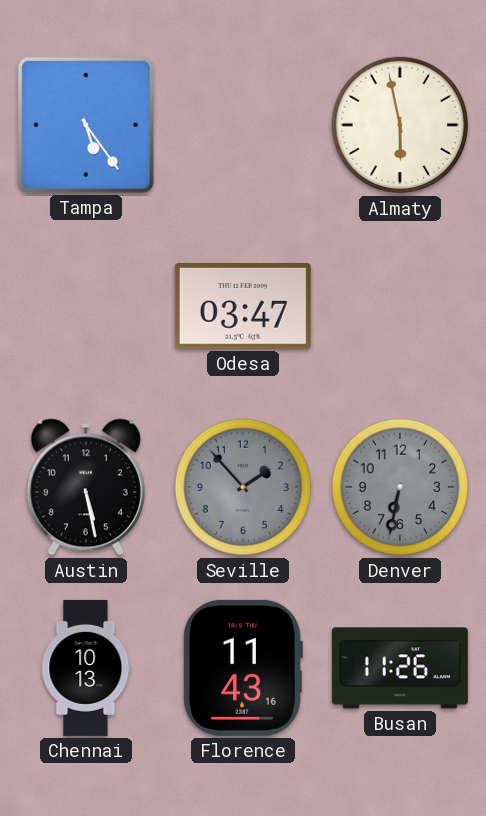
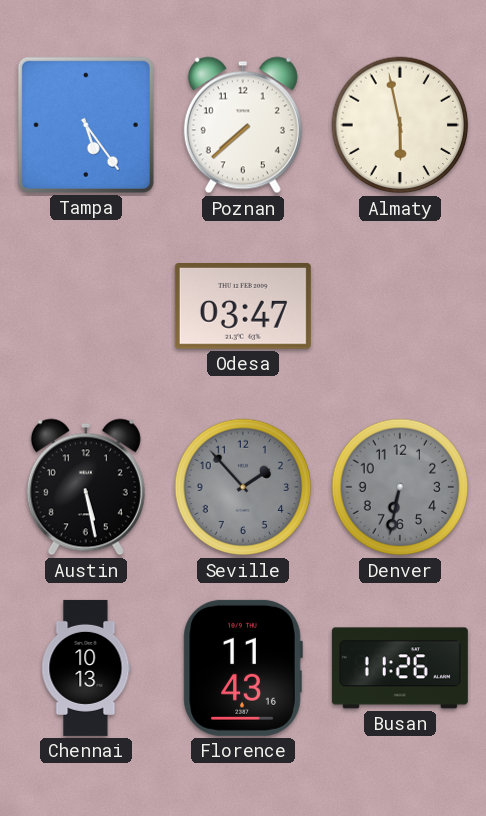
Poznan: none -> 7:38 (243, 125)
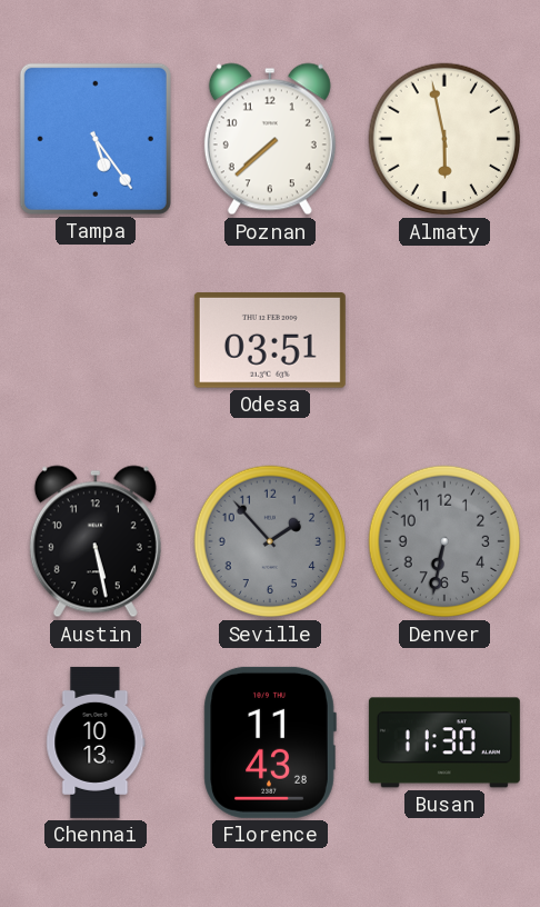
Odesa: 03:47 -> 03:51 (270, 341)
Florence: 11:43:16 -> 11:43:28 (270, 742)
Busan: 11:26 -> 11:30 (444, 742)
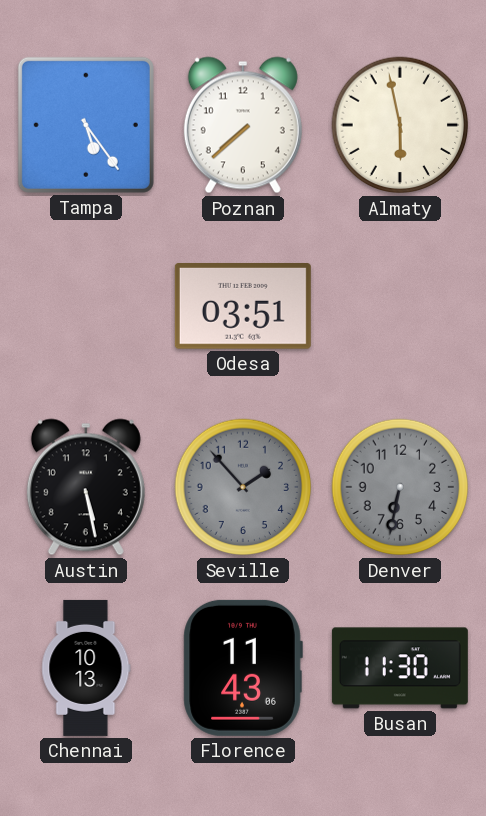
Florence: 11:43:28 -> 11:43:06 (243, 668)
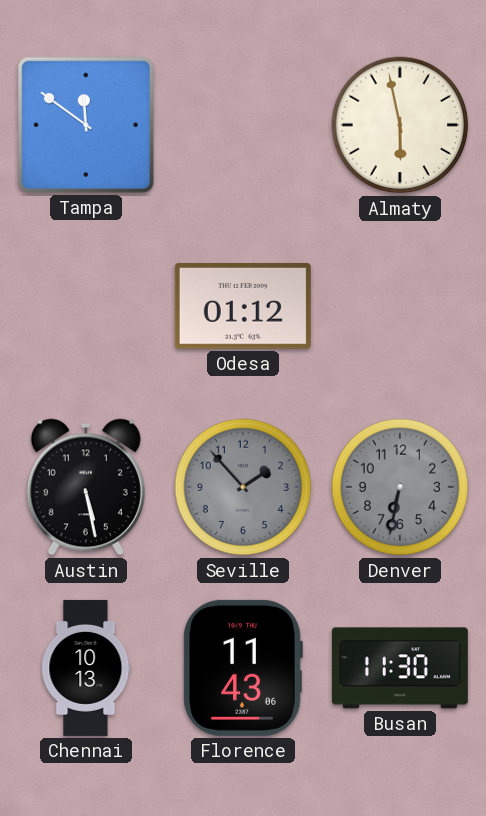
Tampa: 5:24 -> 11:51 (86, 125)
Poznan: 7:38 -> none (243, 125)
Odesa: 03:51 -> 01:12 (243, 307)
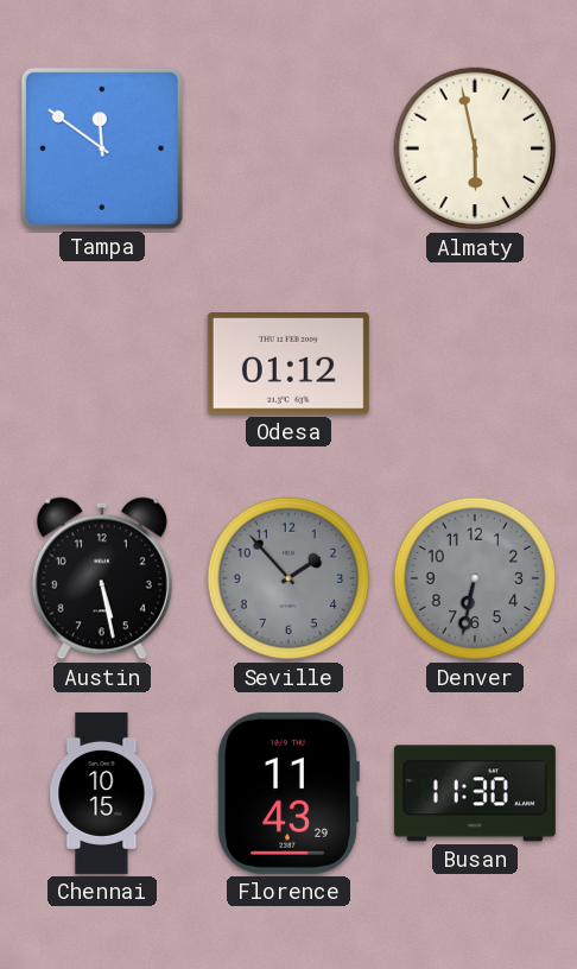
Chennai: 10:13 -> 10:15 (102, 793)
Florence: 11:43:06 -> 11:43:29 (288, 793)
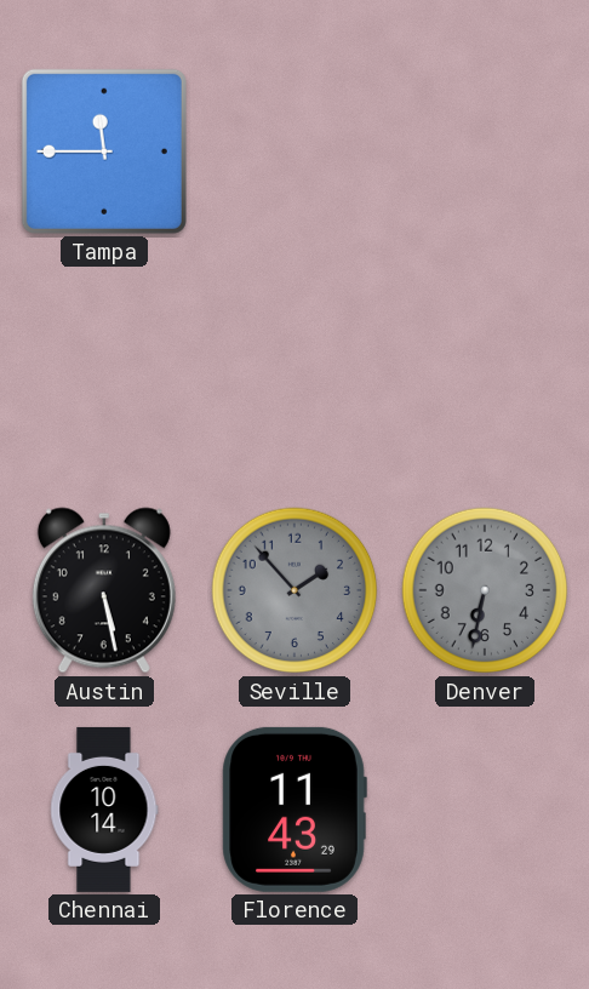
Tampa: 11:51 -> 11:45 (104, 152)
Almaty: 5:58 -> none (475, 148)
Odesa: 01:12 -> none (288, 365)
Chennai: 10:15 -> 10:14 (104, 810)
Busan: 11:30 -> none (475, 793)
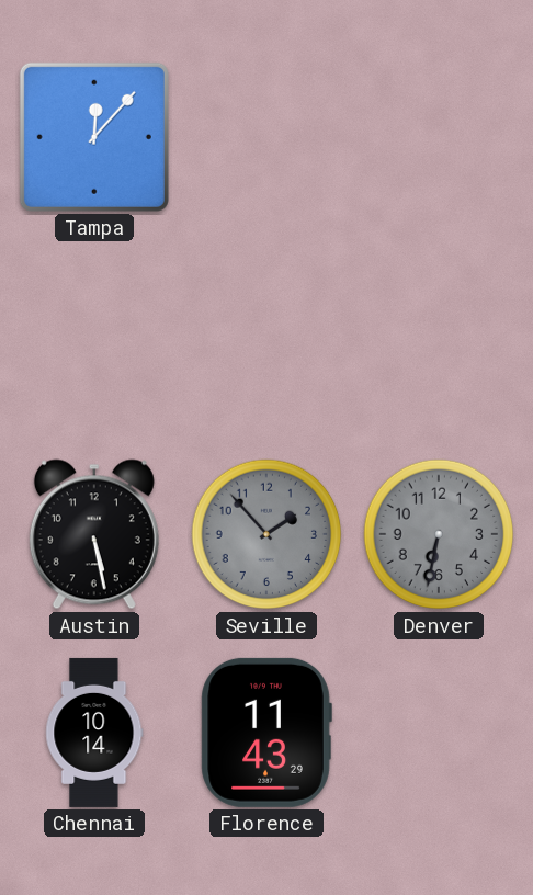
Tampa: 11:45 -> 12:07 (94, 137)
